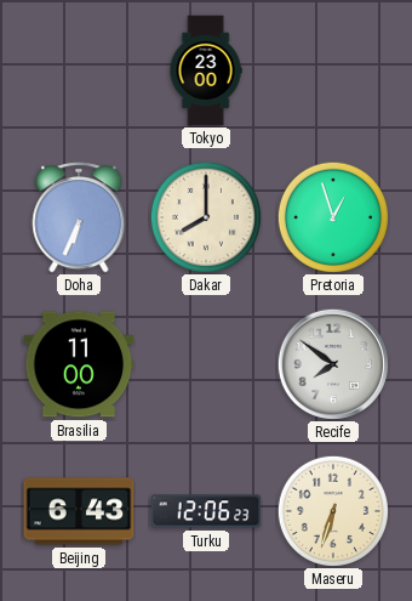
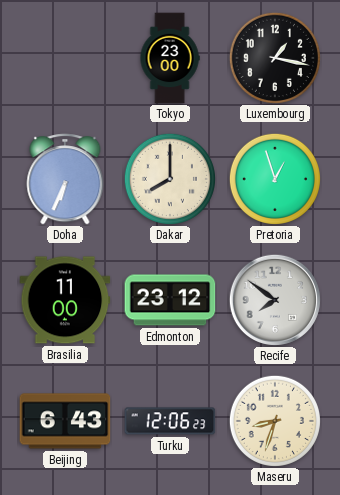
Luxembourg: none -> 1:17 (275, 58)
Edmonton: none -> 23:12 (170, 300)
Maseru: 6:33 -> 8:33 (275, 421)
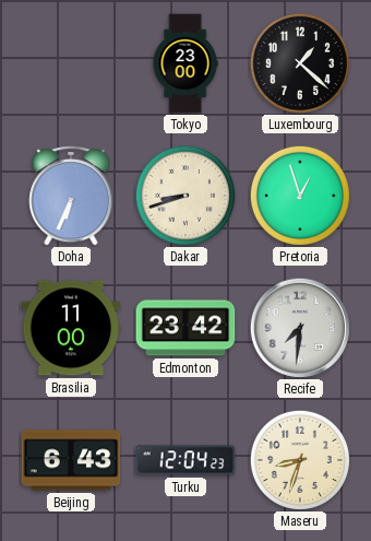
Luxembourg: 1:17 -> 1:22 (300, 63)
Dakar: 8:00 -> 8:42 (185, 196)
Edmonton: 23:12 -> 23:42 (185, 328)
Recife: 7:51 -> 7:31 (300, 328)
Turku: 12:06 -> 12:04 (185, 460)
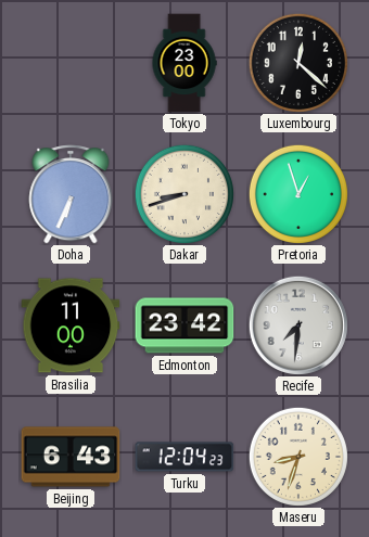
Luxembourg: 1:22 -> 12:22 (298, 63)
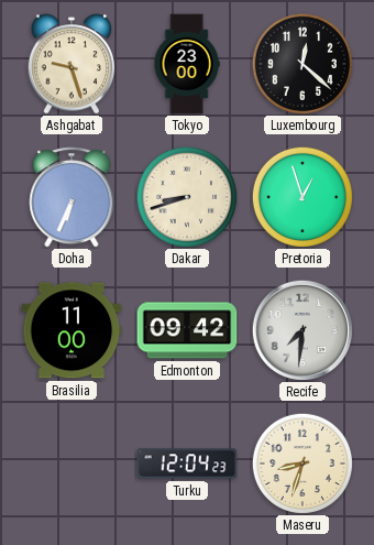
Ashgabat: none -> 9:27 (71, 64)
Edmonton: 23:42 -> 09:42 (187, 330)
Beijing: 6:43 -> none (71, 457)
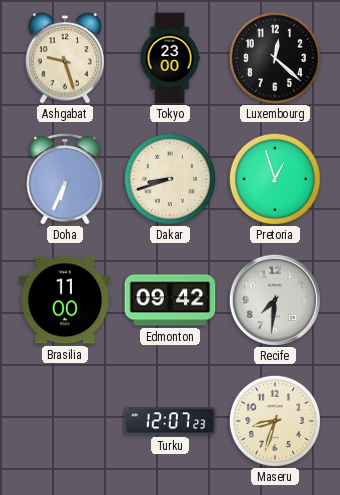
Turku: 12:04 -> 12:07 (170, 421)
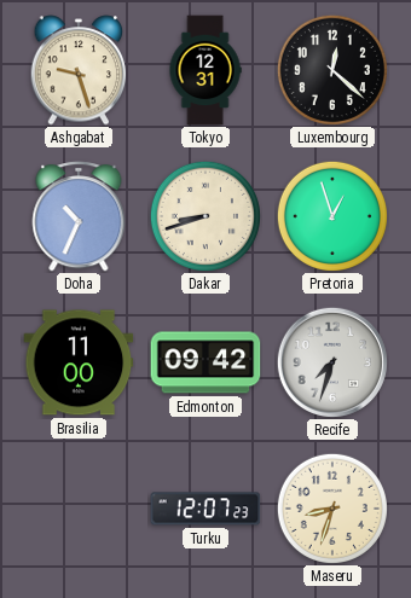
Tokyo: 23:00 -> 12:31 (205, 70)
Doha: 6:34 -> 10:34 (79, 216)
Recife: 7:31 -> 7:33 (332, 362)
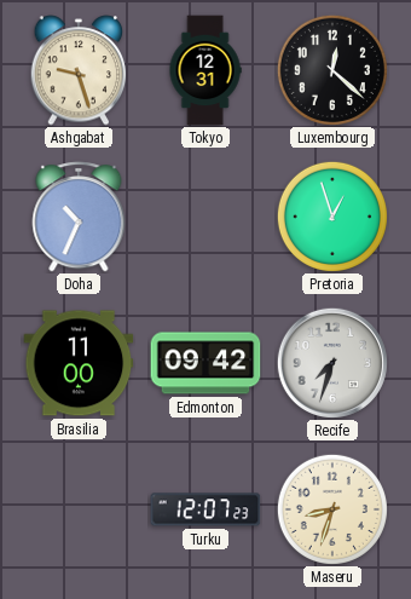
Dakar: 8:42 -> none (205, 216)
